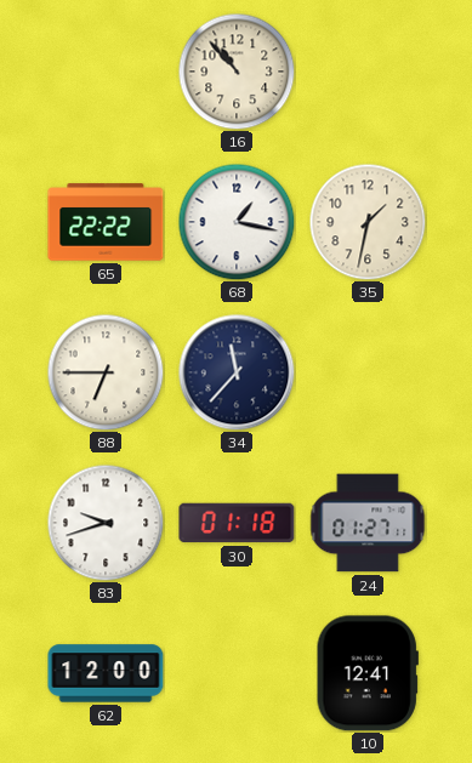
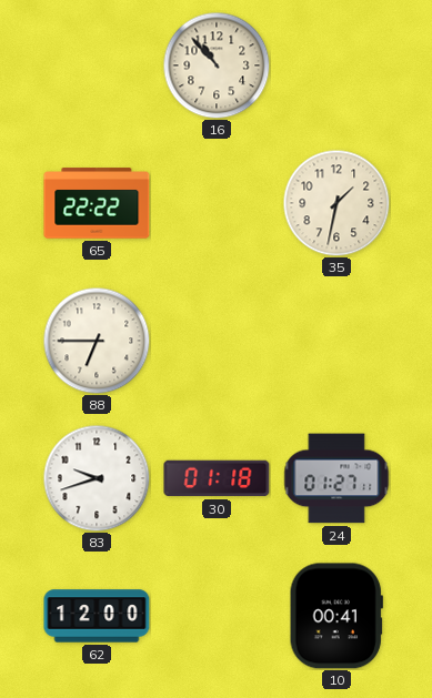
68: 1:17 -> none (237, 222)
34: 11:37 -> none (237, 372)
10: 12:41 -> 00:41 (336, 616)
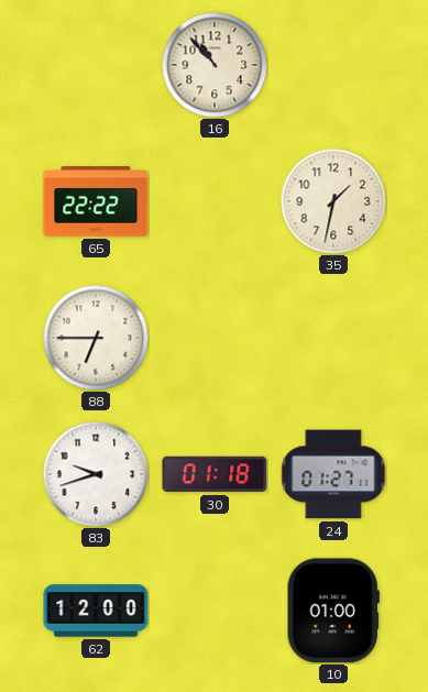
10: 00:41 -> 01:00 (333, 611)
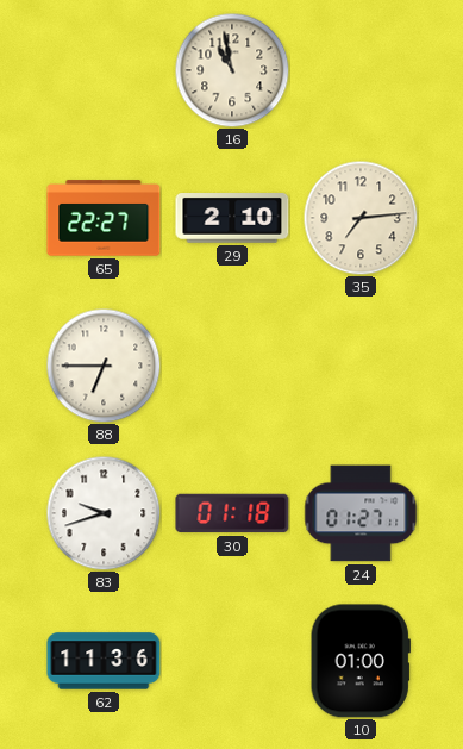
16: 10:53 -> 10:58 (232, 70)
65: 22:22 -> 22:27 (104, 218)
29: none -> 2:10 (232, 219)
35: 1:32 -> 7:14 (361, 218)
62: 12:00 -> 11:36 (104, 661)
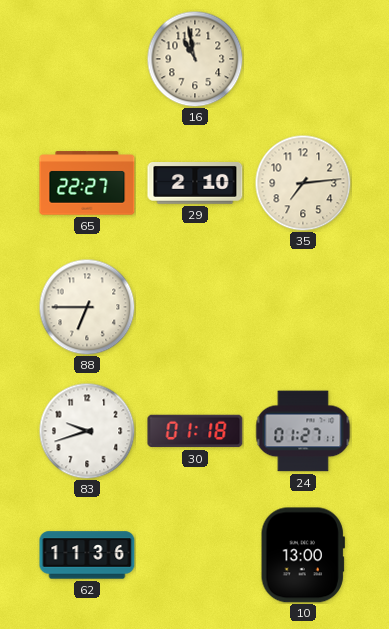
10: 01:00 -> 13:00 (303, 555)
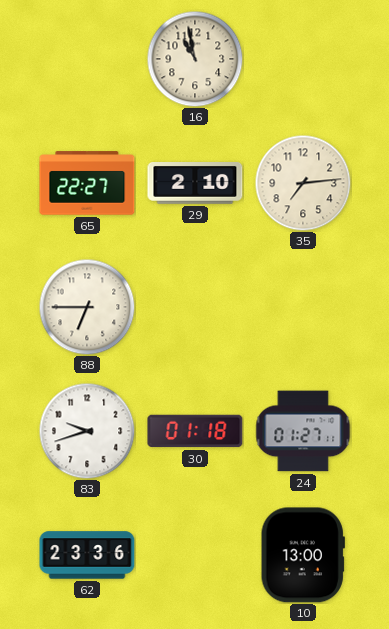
62: 11:36 -> 23:36 (87, 555)
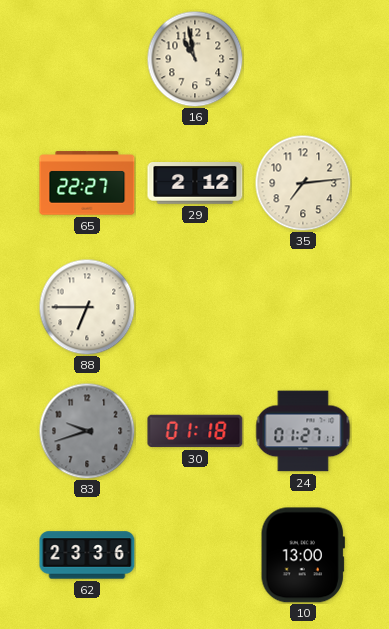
29: 2:10 -> 2:12 (195, 184)
83 dial: white -> grey (87, 431)
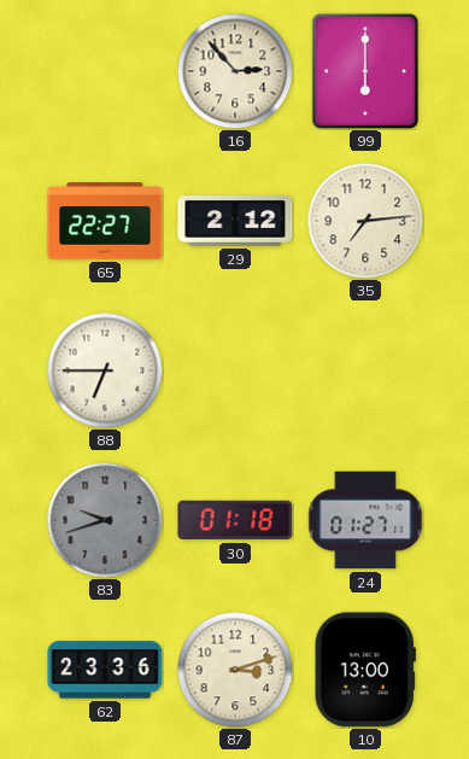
16: 10:58 -> 2:53 (235, 71)
99: none -> 6:00 (365, 71)
87: none -> 3:12 (235, 670)
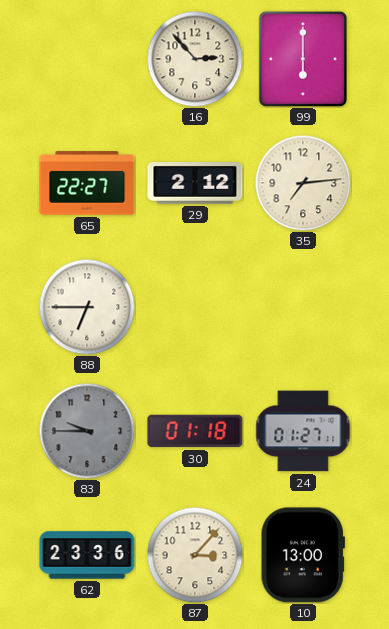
83: 9:42 -> 9:45 (87, 431)
87: 3:12 -> 3:07 (195, 555)
